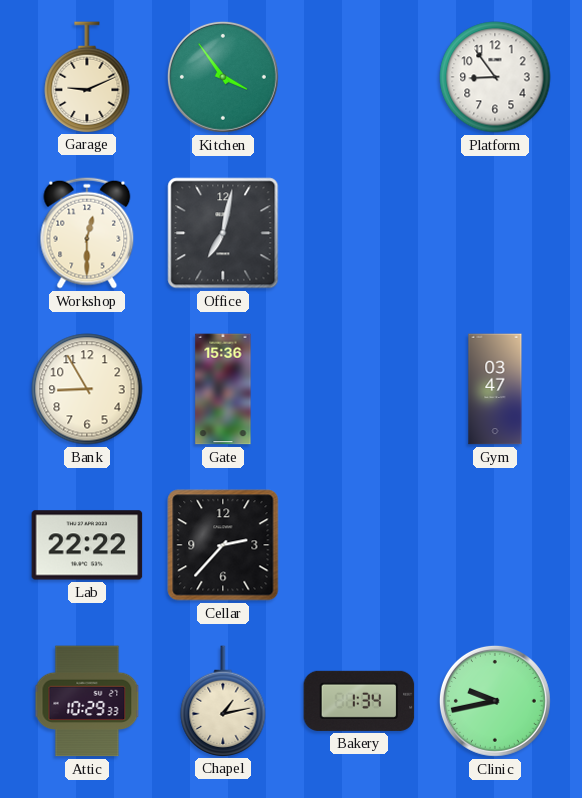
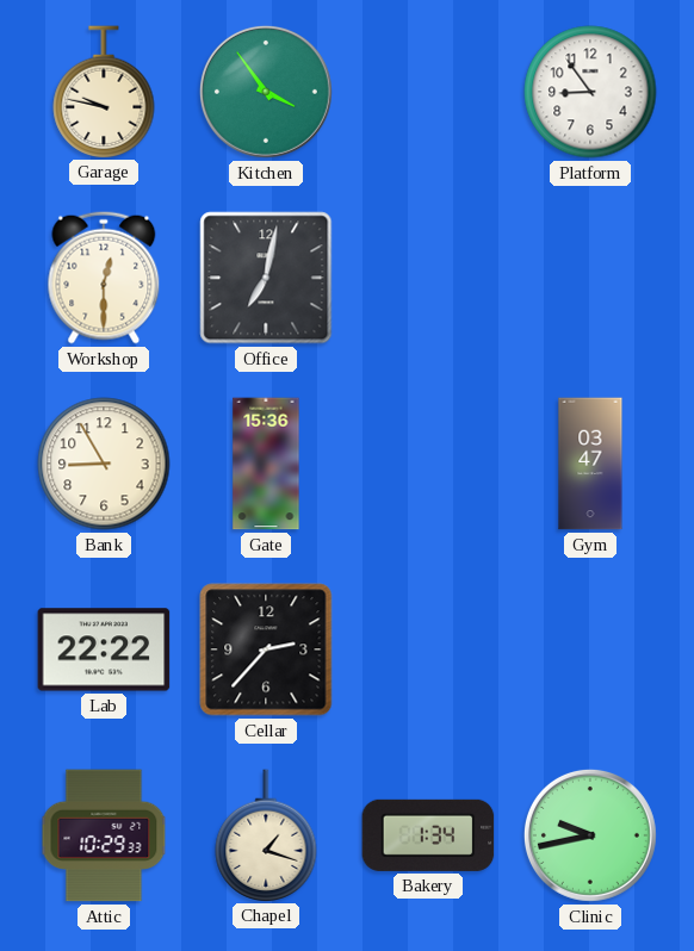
Garage: 9:11 -> 9:47 (104, 92)
Chapel: 1:13 -> 1:18 (266, 835)
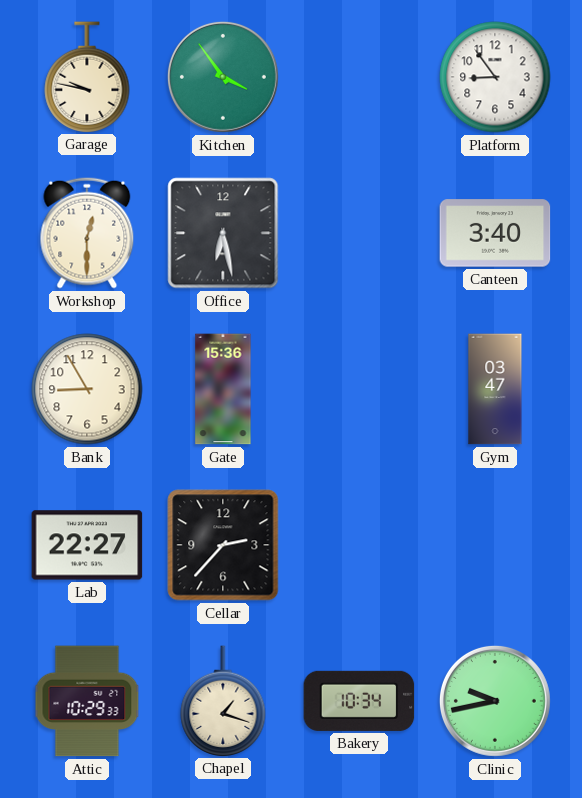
Office: 7:02 -> 6:28 (223, 233)
Canteen: none -> 3:40 (495, 233)
Lab: 22:22 -> 22:27 (87, 545)
Bakery: 1:34 -> 10:34 (359, 701)
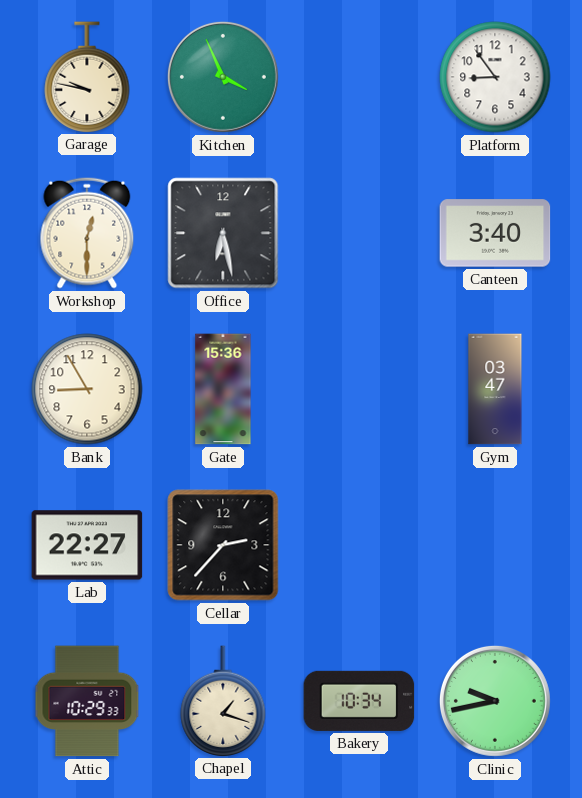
Kitchen: 3:54 -> 3:56 (223, 77)
